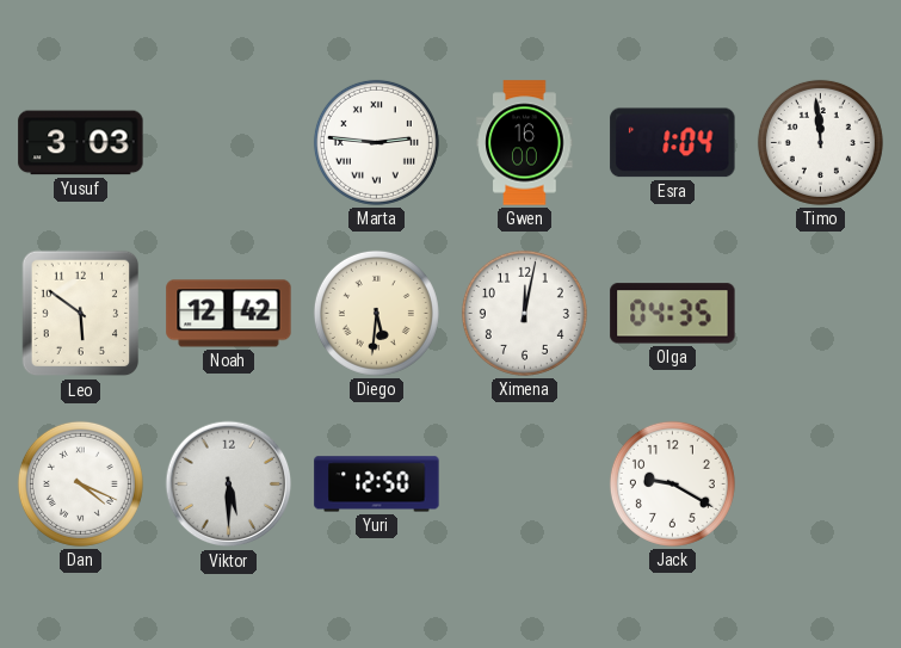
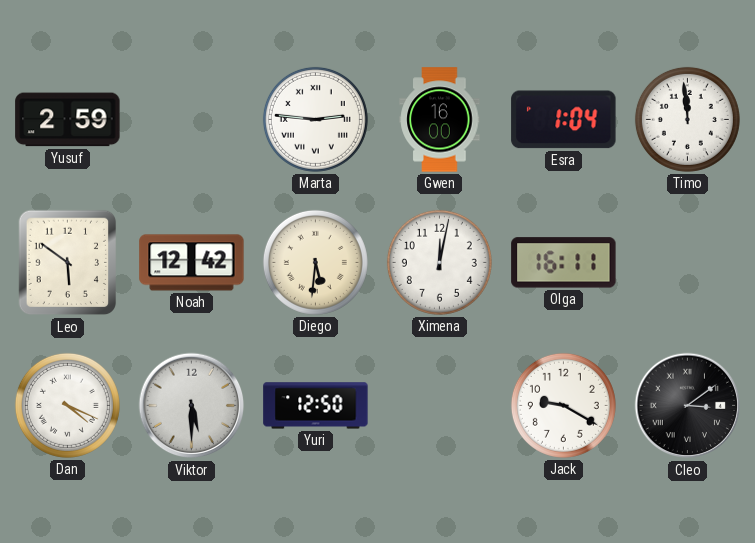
Yusuf: 3:03 -> 2:59 (68, 120)
Olga: 04:35 -> 16:11 (564, 263)
Cleo: none -> 3:09 (688, 406)
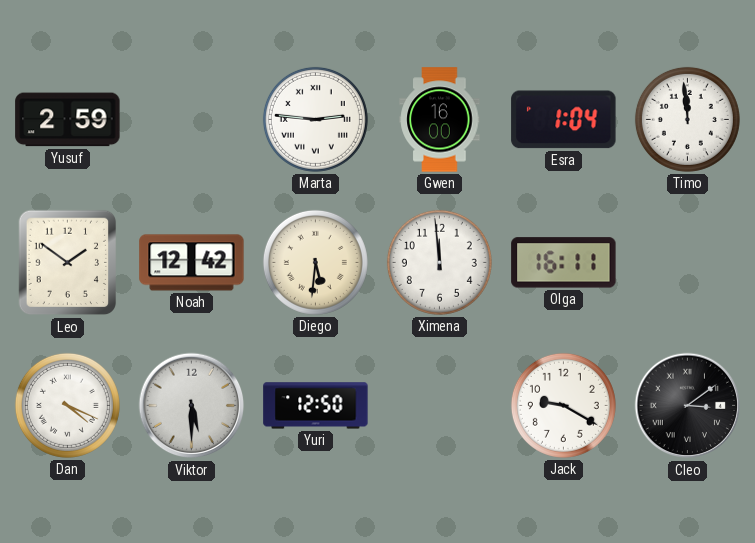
Leo: 5:51 -> 1:51 (68, 263)
Ximena: 12:02 -> 11:59 (439, 262)
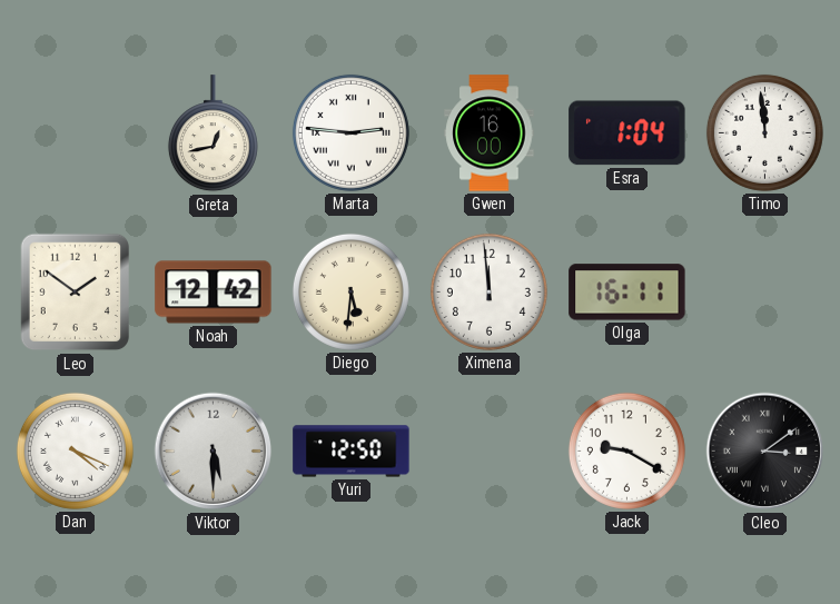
Yusuf: 2:59 -> none (68, 120)
Greta: none -> 12:43 (213, 133)
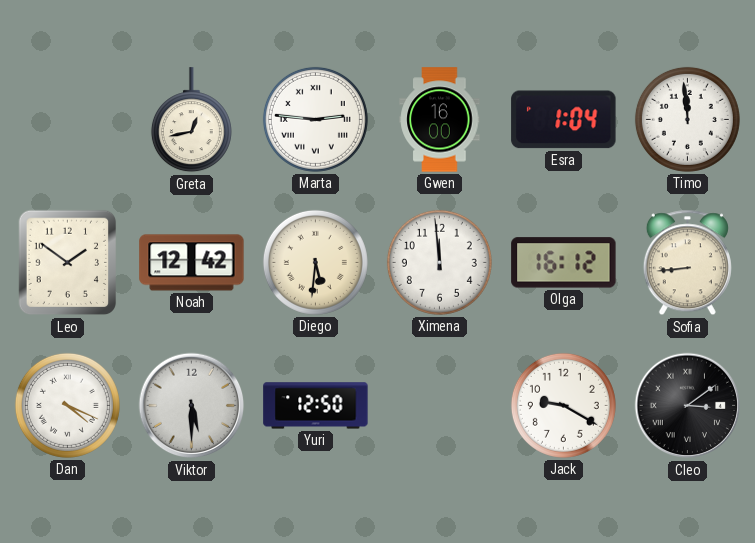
Olga: 16:11 -> 16:12 (564, 263)
Sofia: none -> 8:44 (687, 263)
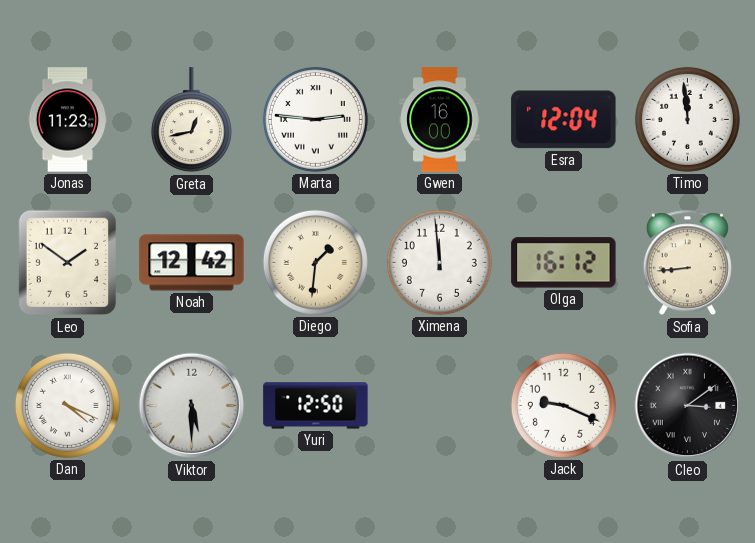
Jonas: none -> 11:23 (68, 120)
Esra: 1:04 -> 12:04 (564, 120)
Diego: 5:31 -> 1:31 (315, 262)
Jack: 9:20 -> 9:19 (563, 405)
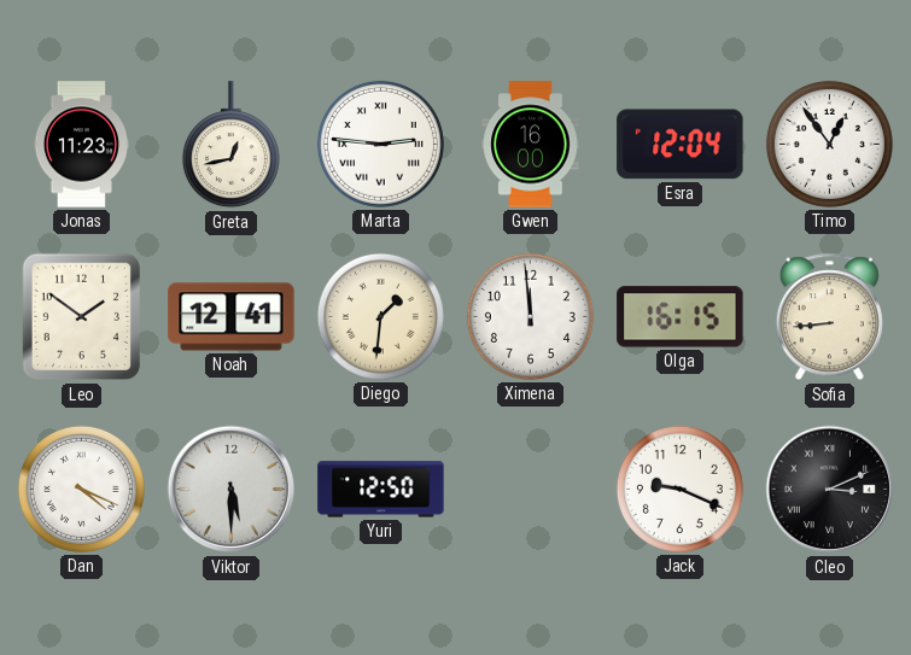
Timo: 11:59 -> 12:54 (829, 144)
Noah: 12:42 -> 12:41 (232, 317)
Olga: 16:12 -> 16:15 (681, 317)
Cleo: 3:09 -> 3:11 (830, 490)
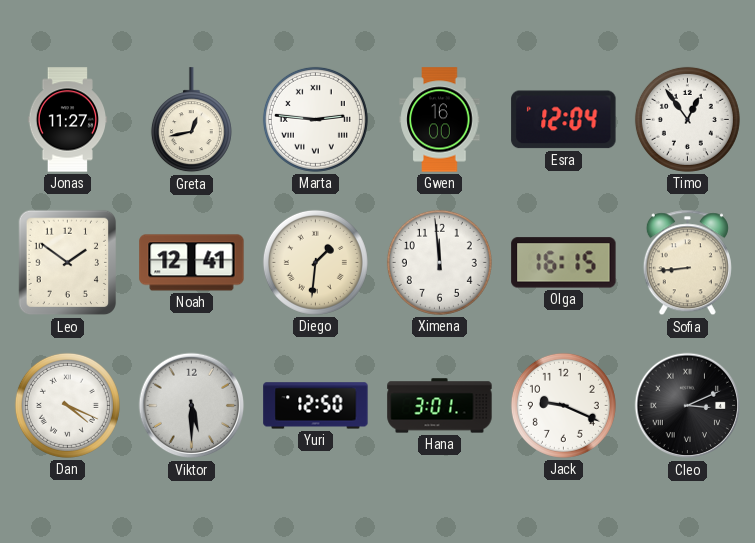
Jonas: 11:23 -> 11:27 (68, 120)
Hana: none -> 3:01 (440, 406)
